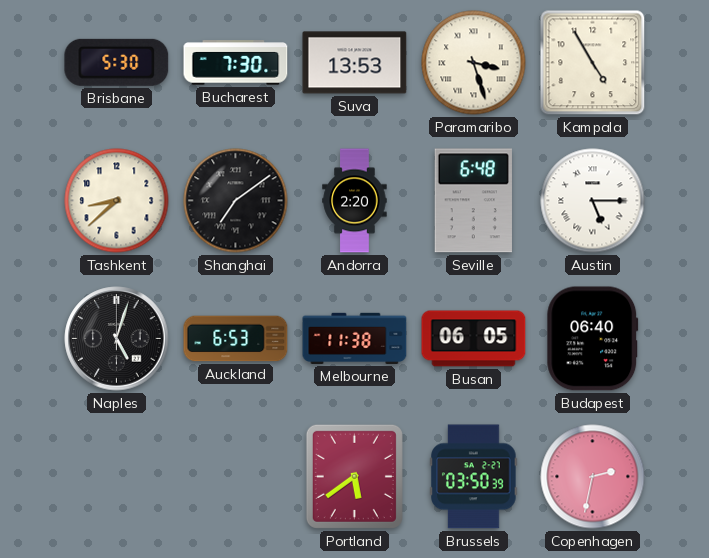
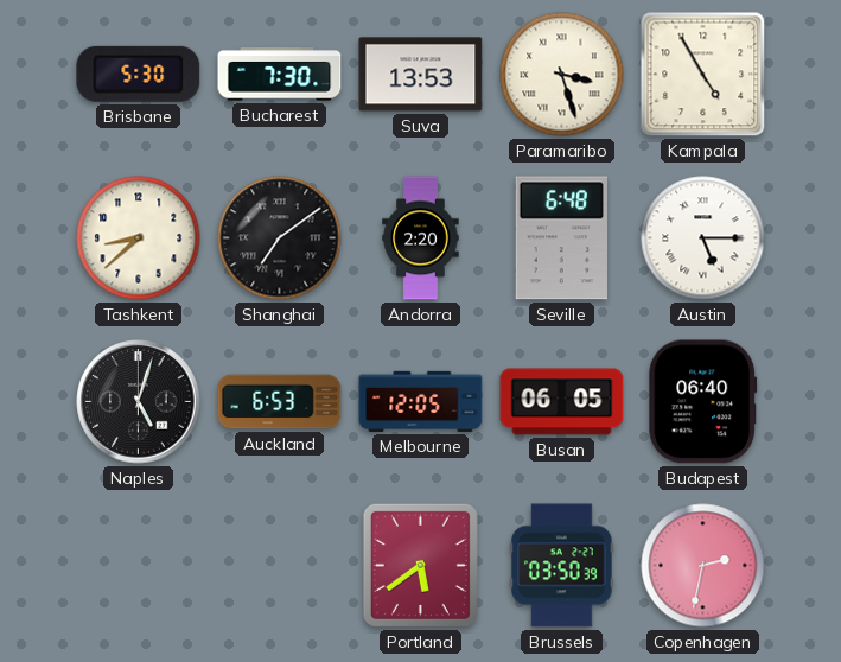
Melbourne: 11:38 -> 12:05 (421, 401)
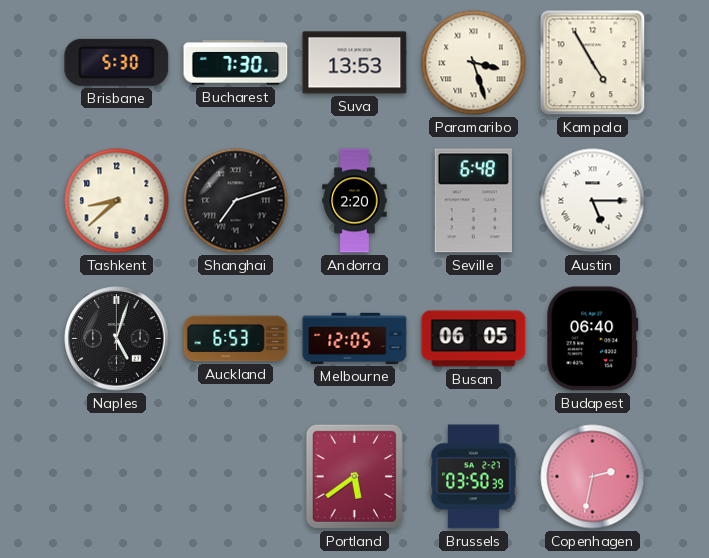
Shanghai: 7:09 -> 7:12 (236, 201)
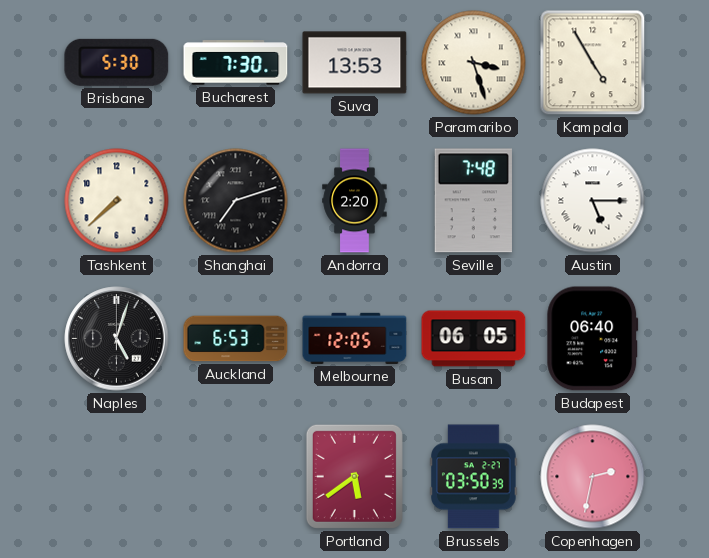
Tashkent: 8:38 -> 7:38 (117, 201)
Seville: 6:48 -> 7:48 (473, 201)
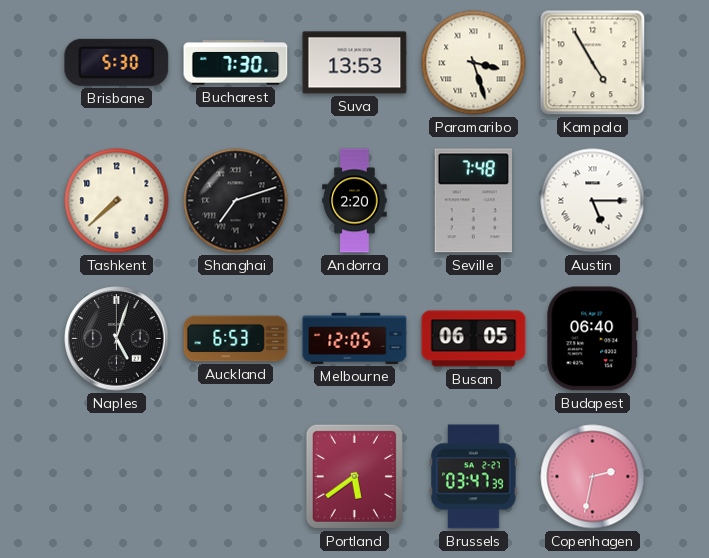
Brussels: 03:50 -> 03:47 (474, 477)
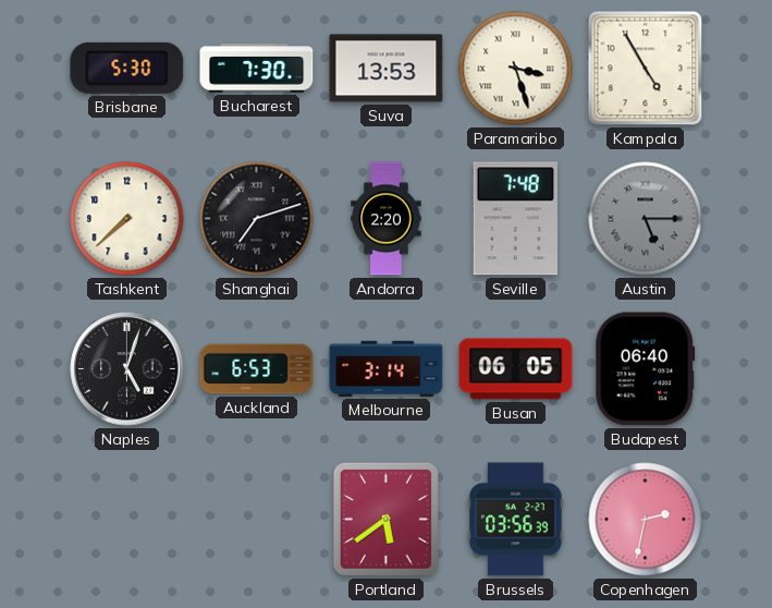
Austin dial: white -> grey (646, 219)
Melbourne: 12:05 -> 3:14 (387, 368)
Brussels: 03:47 -> 03:56 (516, 520)
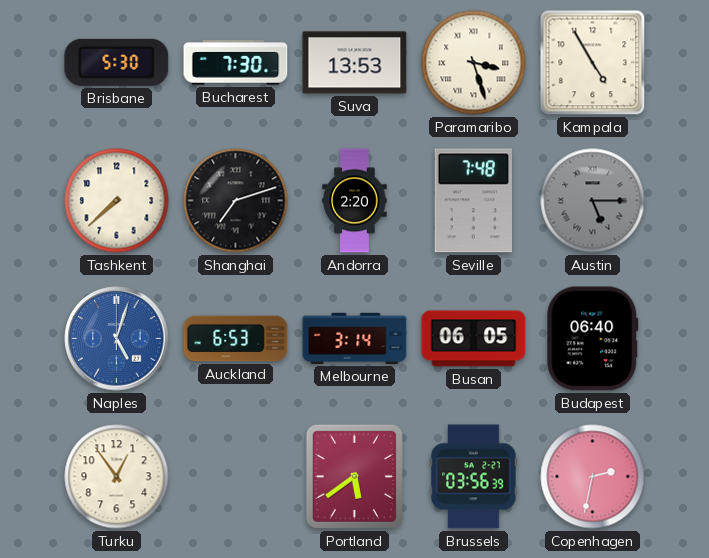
Naples dial: black -> blue (117, 339)
Turku: none -> 12:54 (117, 477)
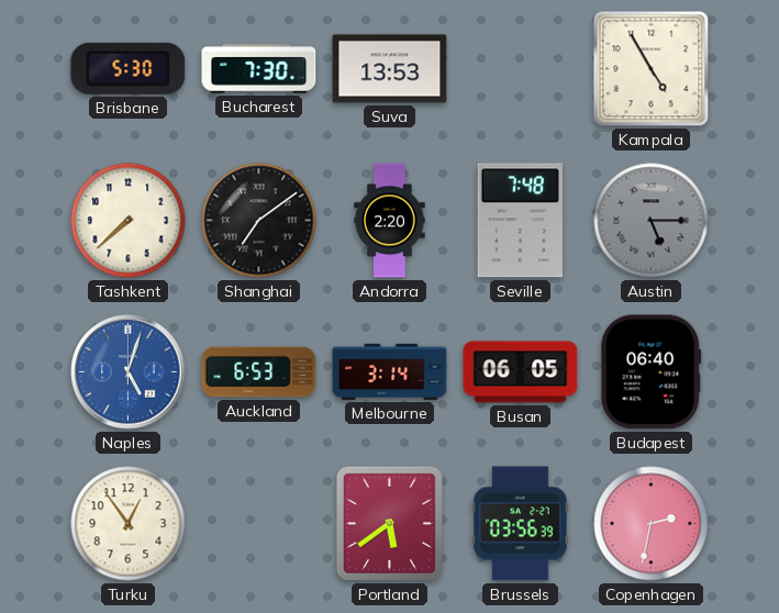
Paramaribo: 3:27 -> none (474, 63)
Shanghai: 7:12 -> 7:09 (259, 221)
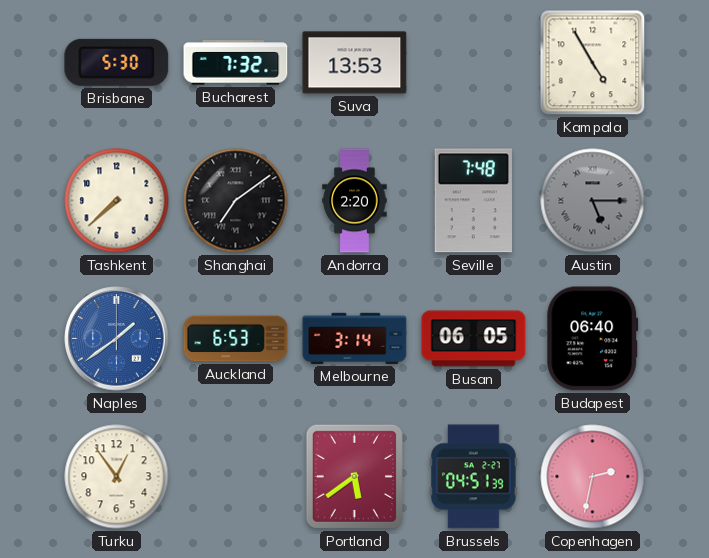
Bucharest: 7:30 -> 7:32 (236, 63)
Naples: 5:03 -> 1:39 (117, 339)
Brussels: 03:56 -> 04:51 (474, 477)
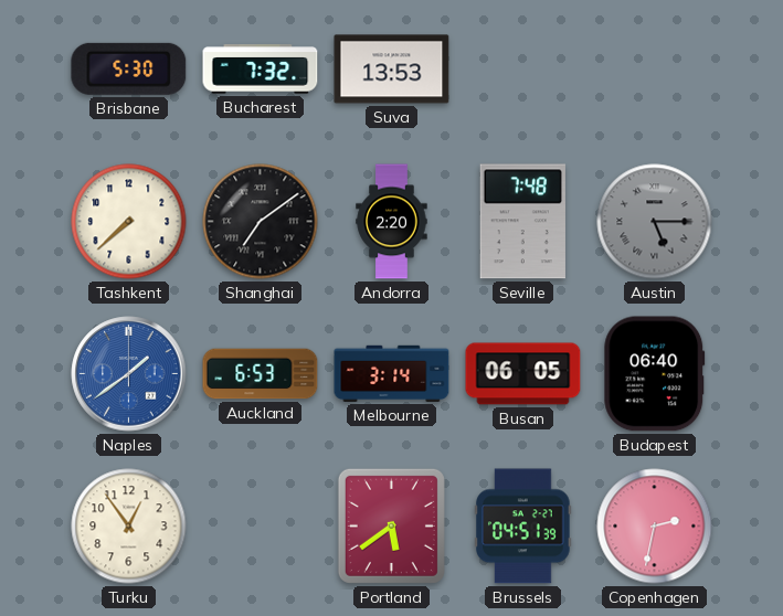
Kampala: 4:55 -> none (593, 63)
